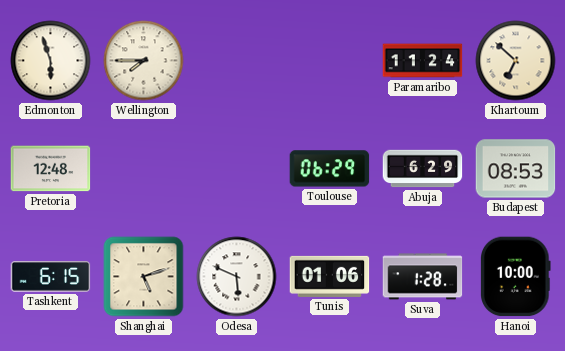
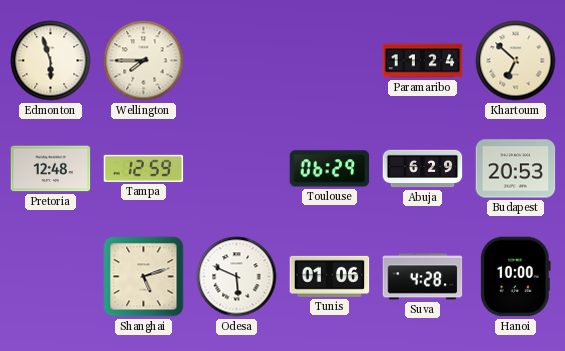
Tampa: none -> 12:59 (144, 168)
Budapest: 08:53 -> 20:53 (516, 169)
Tashkent: 6:15 -> none (51, 277)
Suva: 1:28 -> 4:28 (423, 277)
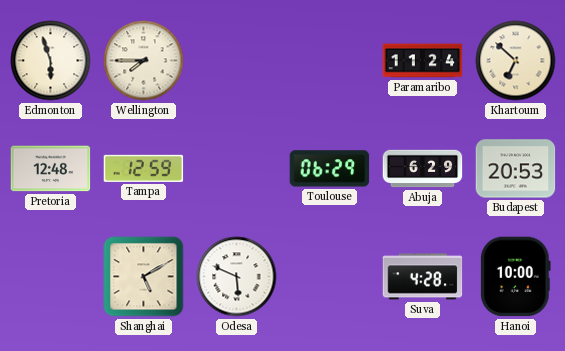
Shanghai: 5:12 -> 5:10 (144, 277)
Tunis: 01:06 -> none (330, 276)
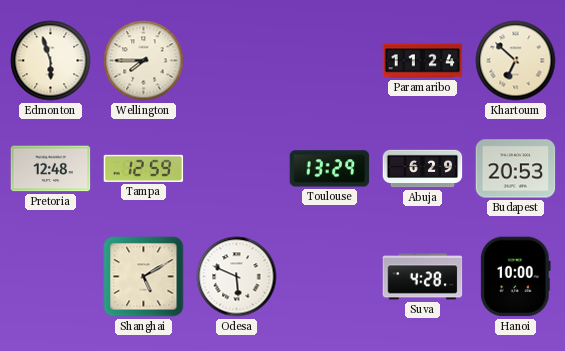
Toulouse: 06:29 -> 13:29 (330, 169)
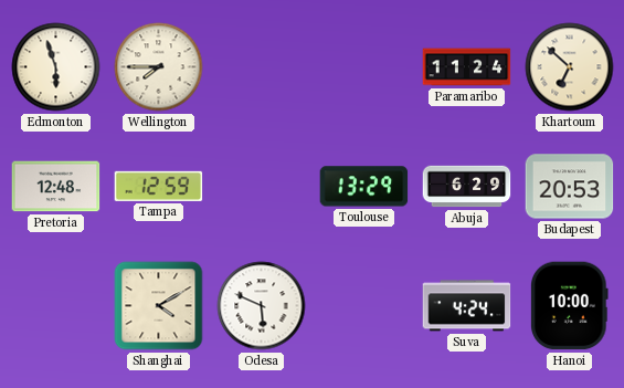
Shanghai: 5:10 -> 4:10 (159, 306)
Suva: 4:28 -> 4:24 (467, 306)
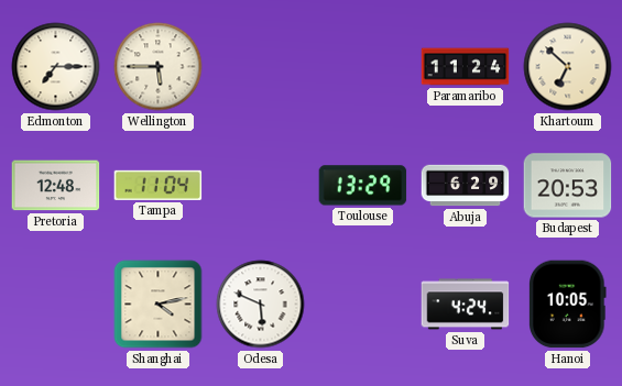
Edmonton: 5:57 -> 7:15 (56, 67)
Wellington: 7:45 -> 5:45 (159, 67)
Tampa: 12:59 -> 11:04 (159, 185)
Shanghai: 4:10 -> 4:13 (159, 305)
Hanoi: 10:00 -> 10:05 (568, 305)
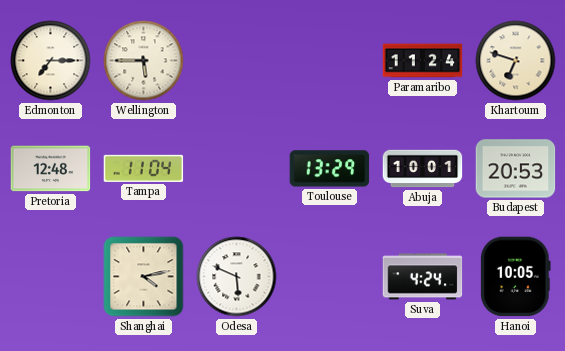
Khartoum: 6:52 -> 6:48 (516, 61)
Abuja: 6:29 -> 10:01 (423, 169)
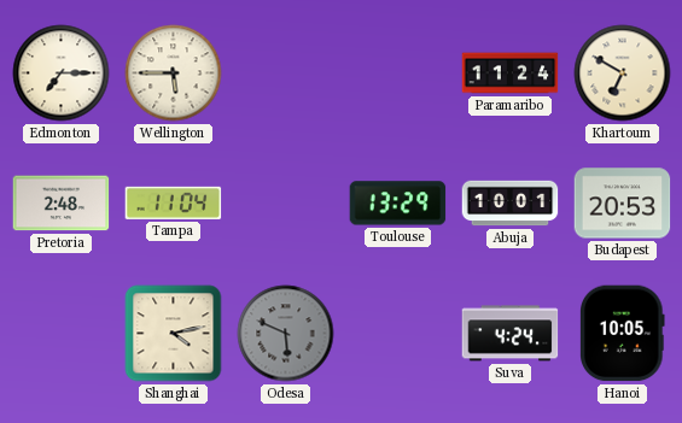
Khartoum: 6:48 -> 6:50 (623, 74)
Pretoria: 12:48 -> 2:48 (62, 204)
Odesa dial: white -> grey (286, 334)
